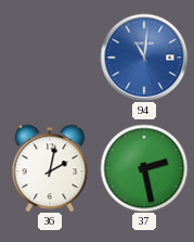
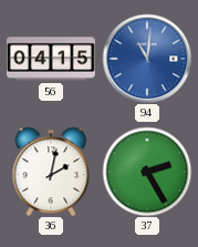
56: none -> 04:15 (51, 59)
37: 2:28 -> 2:25 (147, 172)
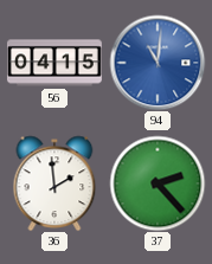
36: 2:02 -> 1:59 (54, 183)
37: 2:25 -> 2:23 (158, 183)
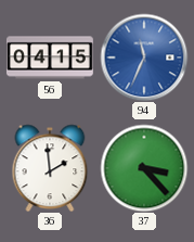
94: 11:01 -> 11:34 (144, 58)
37: 2:23 -> 3:23 (144, 168)
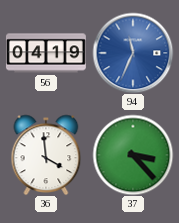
56: 04:15 -> 04:19 (46, 53)
36: 1:59 -> 3:59 (46, 155)
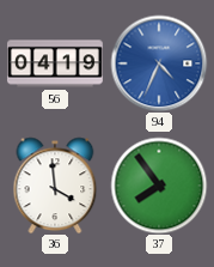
94: 11:34 -> 4:34 (159, 63)
37: 3:23 -> 7:54 (159, 186)
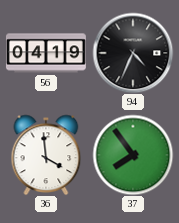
94 dial: blue -> black (133, 53)
